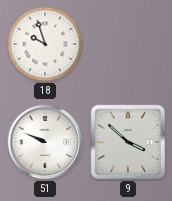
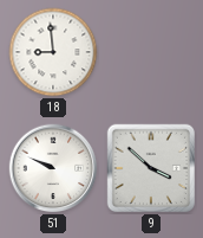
18: 9:57 -> 8:59 (53, 52)
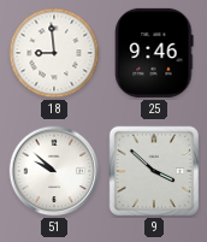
25: none -> 9:46 (154, 53)
51: 9:49 -> 9:52 (54, 171)
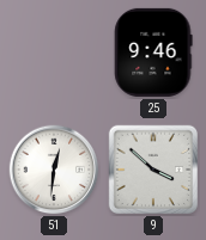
18: 8:59 -> none (54, 53)
51: 9:52 -> 12:31 (54, 170)
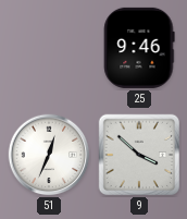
51: 12:31 -> 12:34 (49, 155)
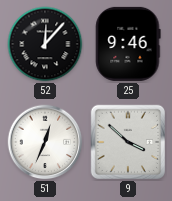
52: none -> 12:07 (45, 44)
